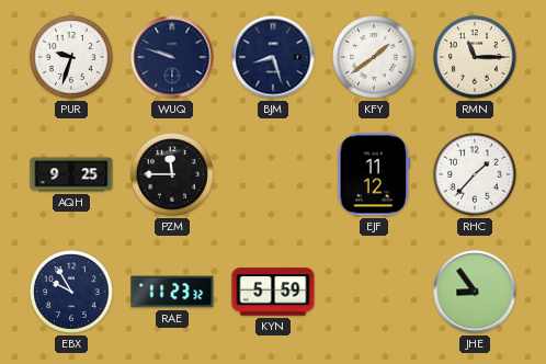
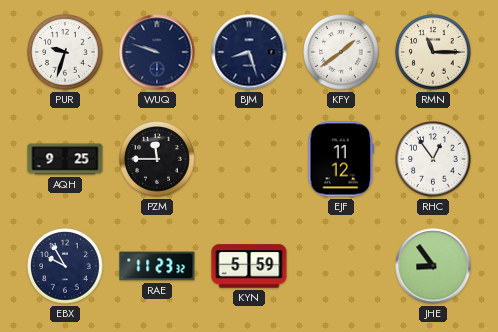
RHC: 1:37 -> 12:54 (433, 159)
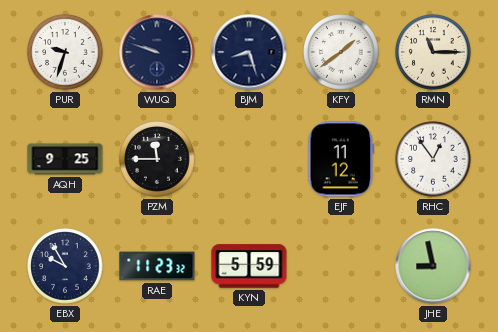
JHE: 8:54 -> 8:58 (433, 266)
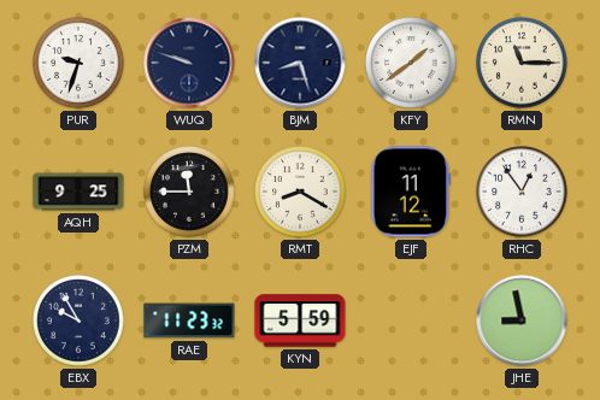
RMT: none -> 8:20 (300, 192)
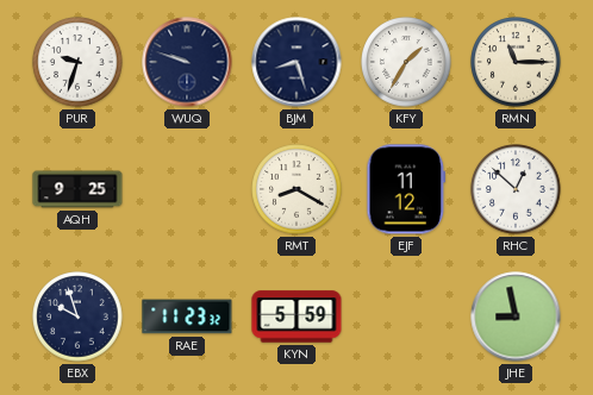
KFY: 1:39 -> 1:35 (406, 62)
PZM: 11:45 -> none (189, 192)
RHC: 12:54 -> 12:52 (516, 189)
EBX: 9:55 -> 9:57 (77, 316)
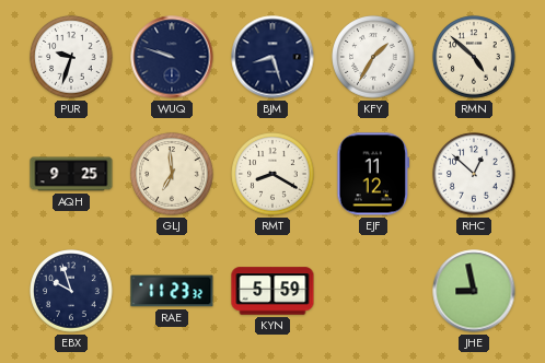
RMN: 11:15 -> 4:52 (474, 57)
GLJ: none -> 6:59 (172, 174)
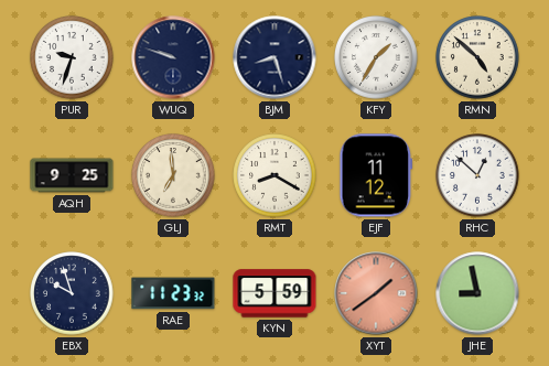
XYT: none -> 1:39 (376, 293)
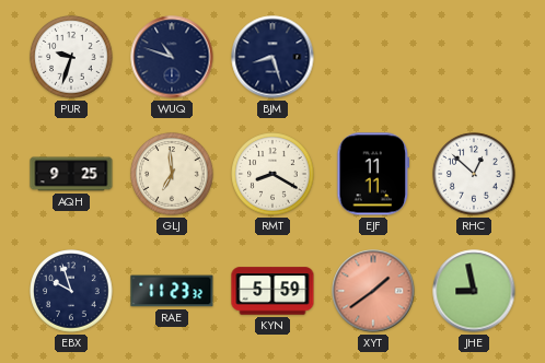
WUQ: 9:48 -> 10:48 (172, 57)
KFY: 1:35 -> none (376, 57)
RMN: 4:52 -> none (477, 57)
EJF: 11:12 -> 11:11 (373, 174)
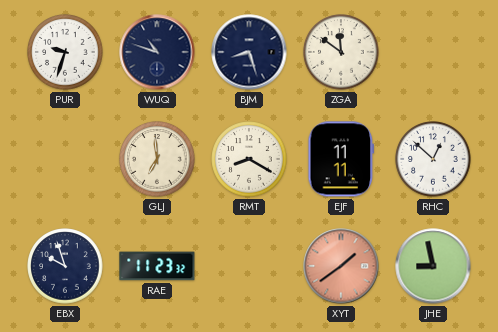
ZGA: none -> 11:51 (341, 52)
AQH: 9:25 -> none (71, 174)
KYN: 5:59 -> none (272, 291)
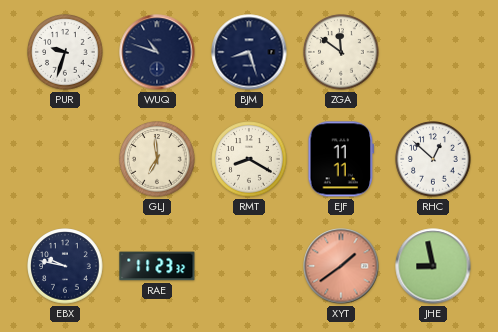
EBX: 9:57 -> 9:47 (65, 266)
